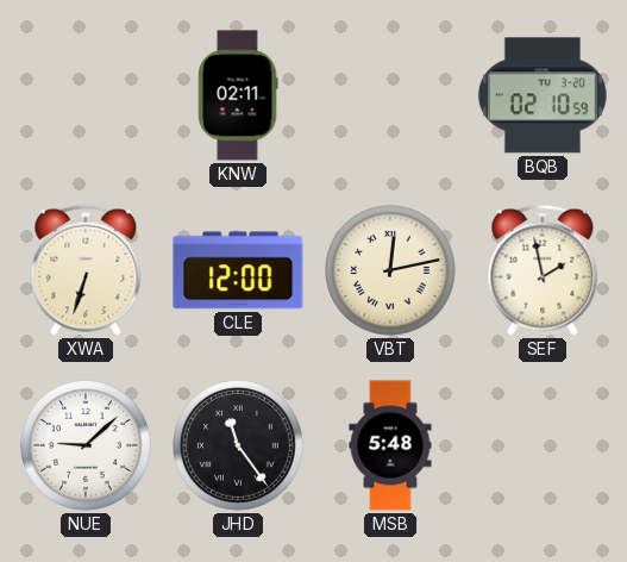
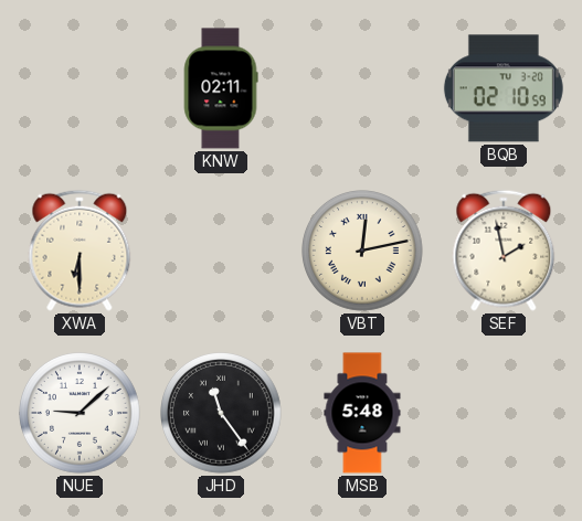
XWA: 6:33 -> 6:30 (80, 251)
CLE: 12:00 -> none (238, 270)
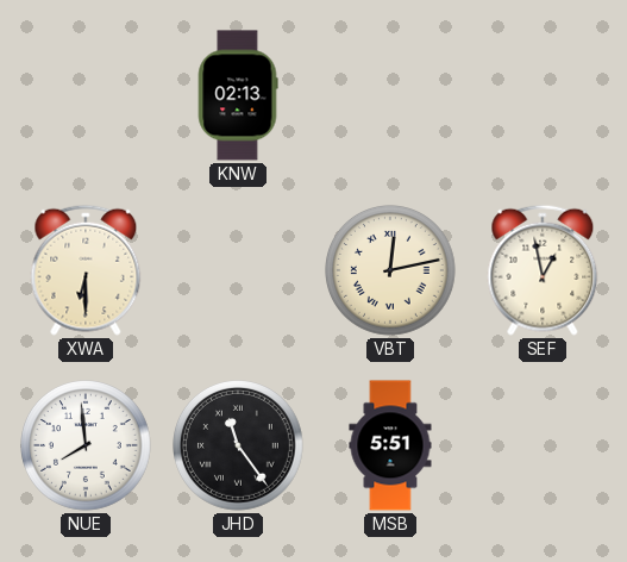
KNW: 02:11 -> 02:13 (238, 95)
BQB: 02:10 -> none (504, 88)
SEF: 1:58 -> 12:58 (543, 270)
NUE: 9:08 -> 7:59 (87, 447)
MSB: 5:48 -> 5:51 (390, 445)
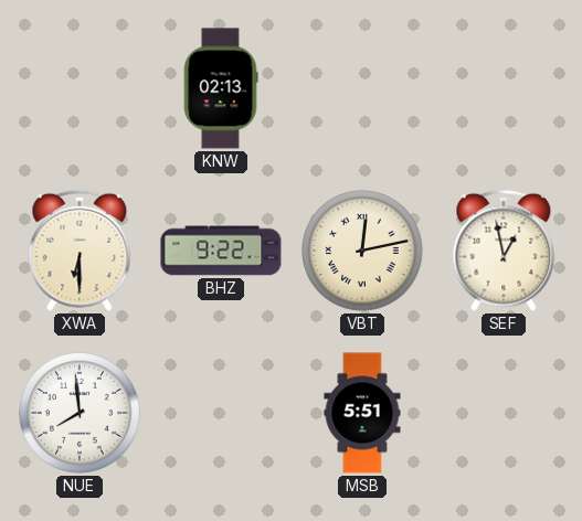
BHZ: none -> 9:22 (221, 251)
JHD: 11:24 -> none (239, 447)
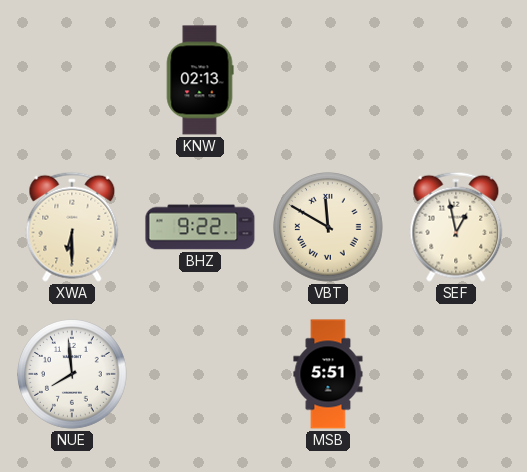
VBT: 12:13 -> 11:50 (329, 228)
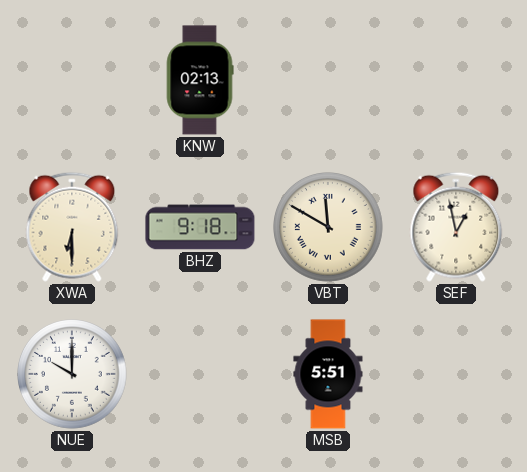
BHZ: 9:22 -> 9:18 (200, 227)
NUE: 7:59 -> 10:00 (73, 375)
